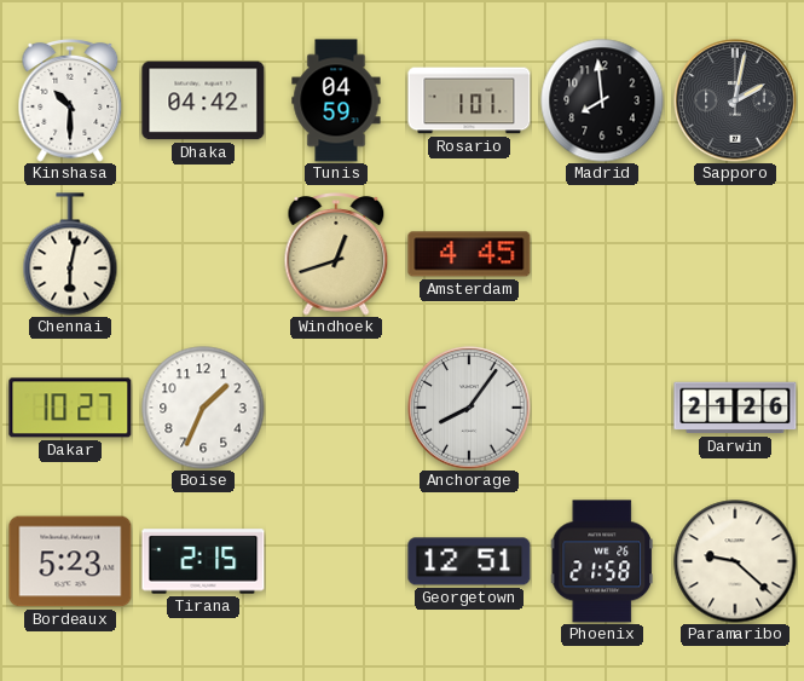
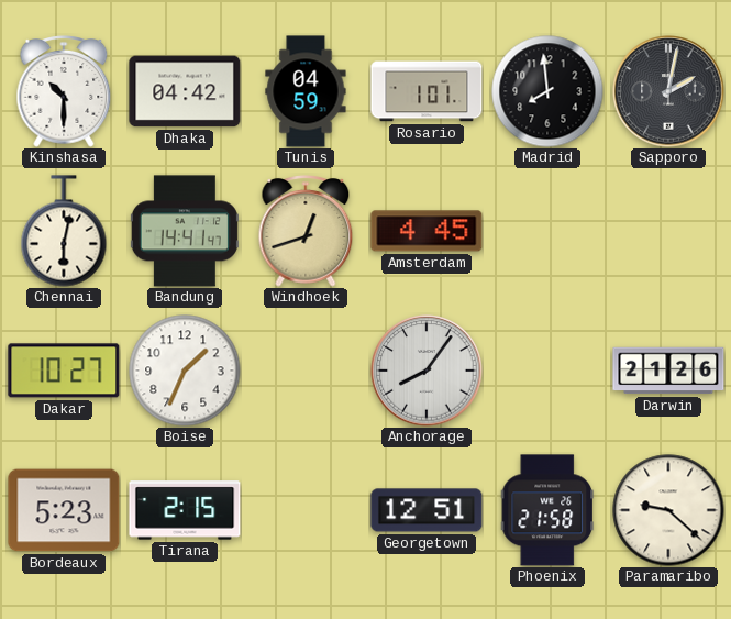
Bandung: none -> 14:41 (185, 231)
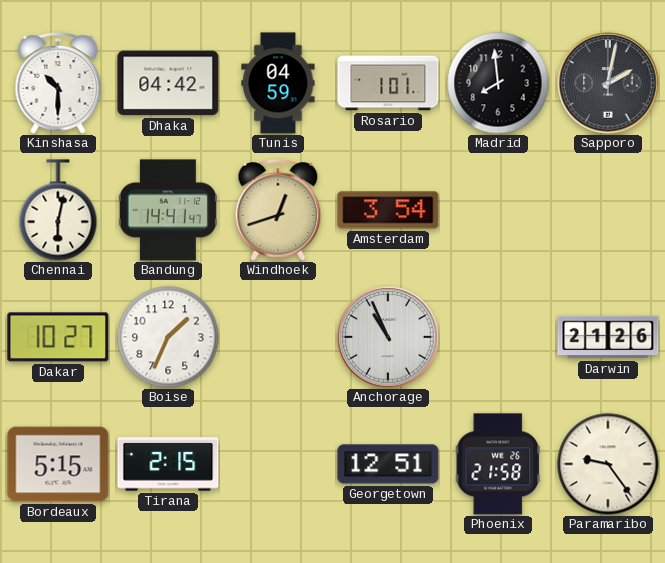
Amsterdam: 4:45 -> 3:54 (388, 210)
Anchorage: 8:06 -> 10:56 (388, 337)
Bordeaux: 5:23 -> 5:15 (58, 464)
Paramaribo: 9:22 -> 9:24 (608, 464)
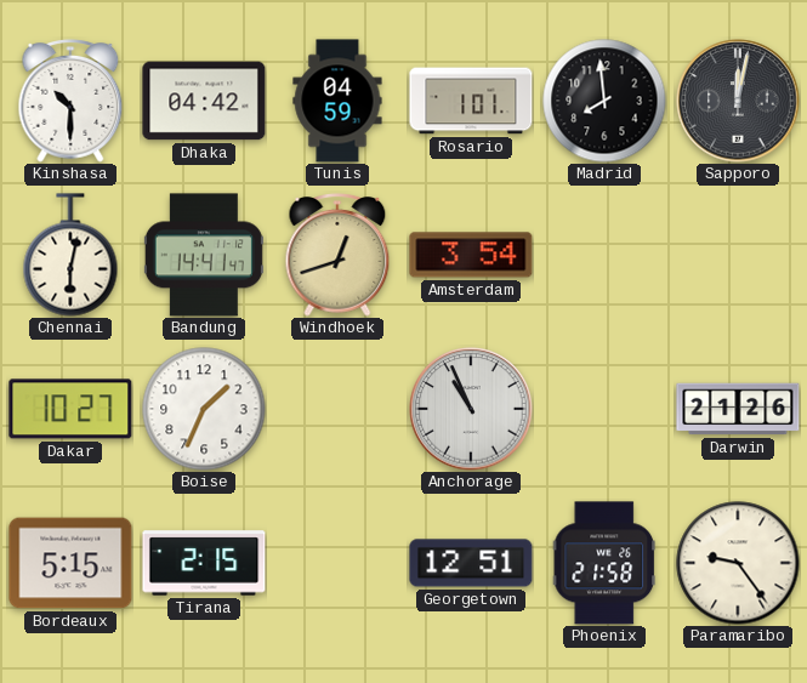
Sapporo: 2:02 -> 12:02 (738, 101)
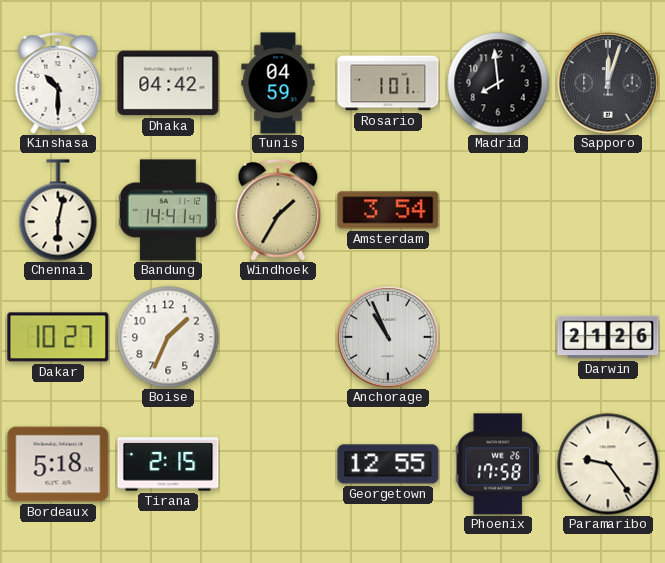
Sapporo: 12:02 -> 12:03 (608, 83)
Windhoek: 12:42 -> 1:35 (278, 210)
Bordeaux: 5:15 -> 5:18 (58, 464)
Georgetown: 12:51 -> 12:55 (388, 464)
Phoenix: 21:58 -> 17:58 (498, 464)
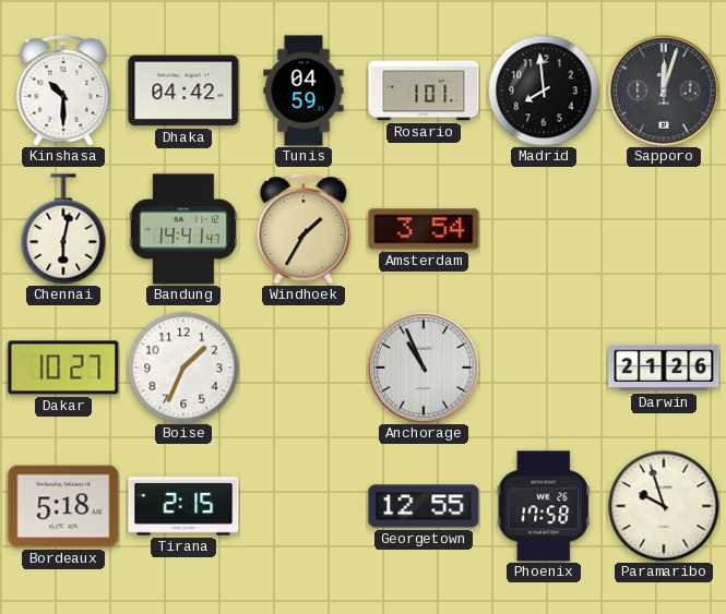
Paramaribo: 9:24 -> 9:57 (664, 506)
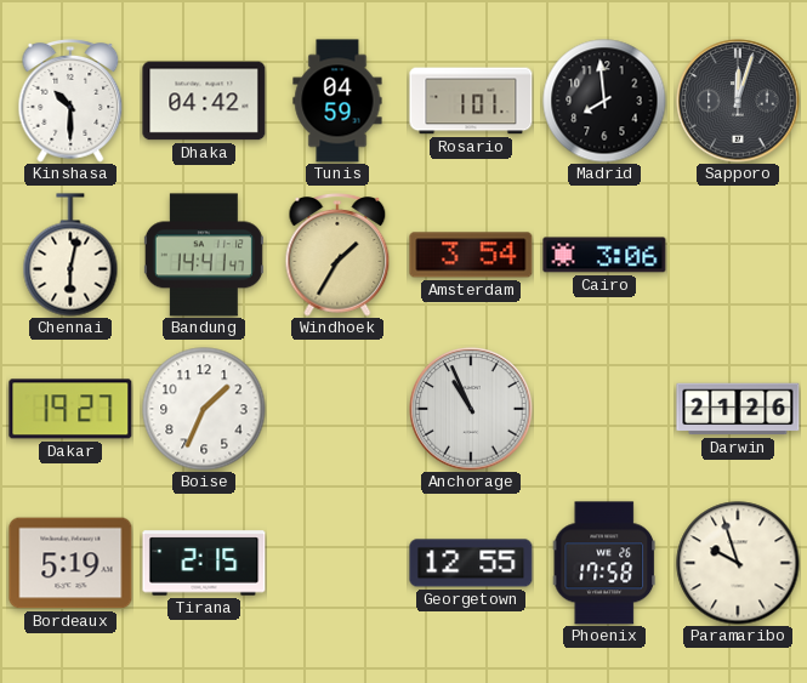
Cairo: none -> 3:06 (604, 255)
Dakar: 10:27 -> 19:27 (70, 409)
Bordeaux: 5:18 -> 5:19 (70, 563)
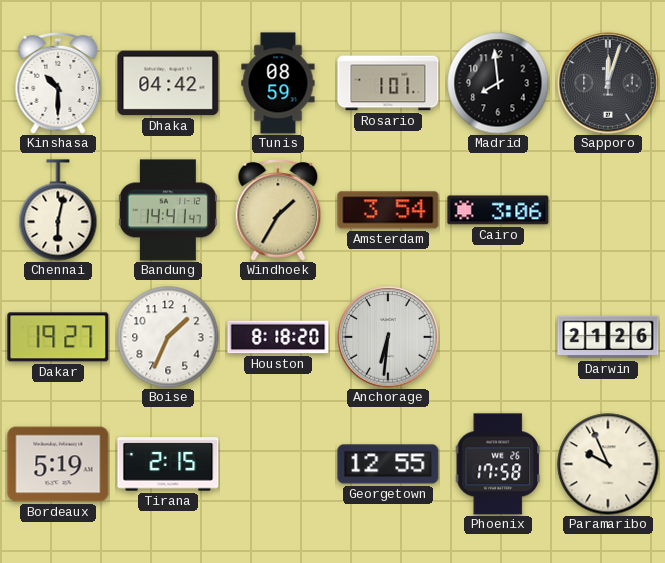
Tunis: 04:59 -> 08:59 (278, 83)
Houston: none -> 8:18 (278, 337)
Anchorage: 10:56 -> 6:31 (388, 337)
Paramaribo: 9:57 -> 9:56 (608, 464)
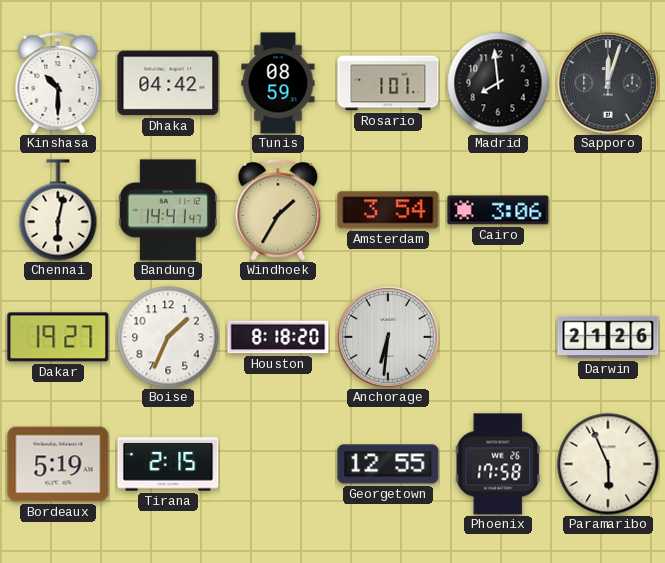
Paramaribo: 9:56 -> 5:56 (608, 464)
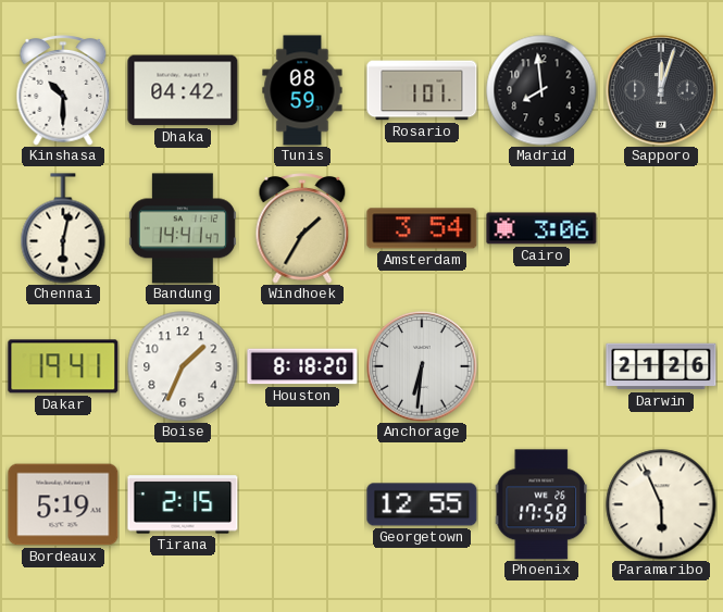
Dakar: 19:27 -> 19:41 (63, 366)
